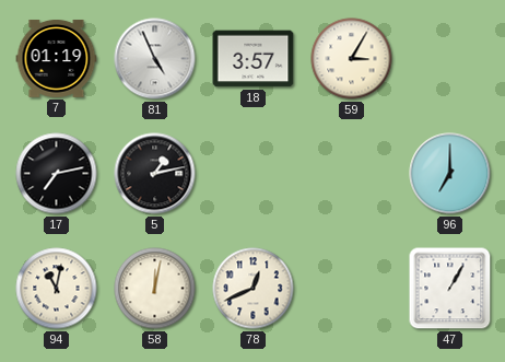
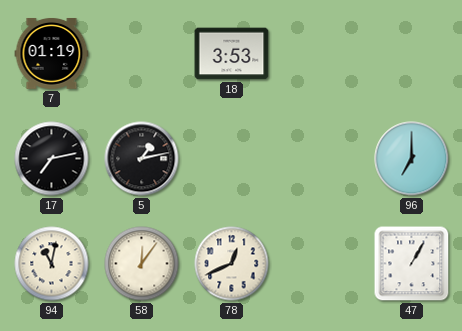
81: 4:56 -> none (155, 59)
18: 3:57 -> 3:53 (232, 54)
59: 3:05 -> none (352, 59)
58: 12:02 -> 12:06 (142, 264)
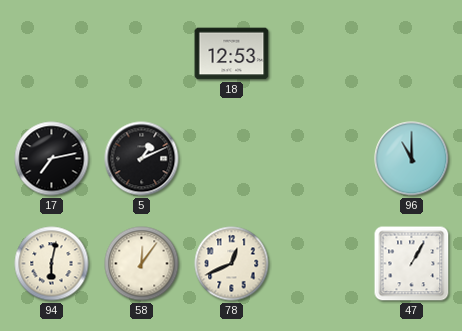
7: 01:19 -> none (52, 54)
18: 3:53 -> 12:53 (232, 54)
5: 1:13 -> 1:11 (142, 159)
96: 7:00 -> 11:00 (412, 159)
94: 11:02 -> 6:02 (52, 264)
